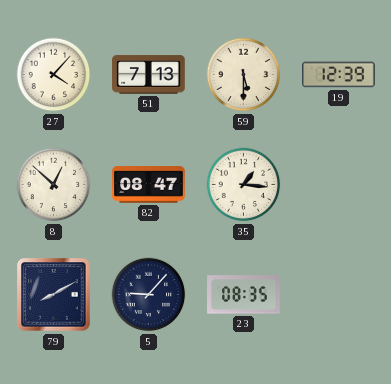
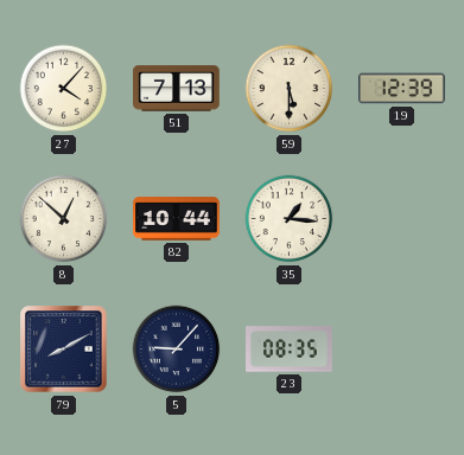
82: 08:47 -> 10:44 (177, 219)
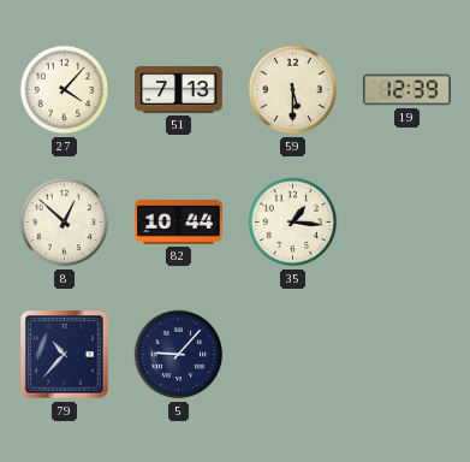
79: 8:10 -> 10:37 (65, 355)
23: 08:35 -> none (290, 350)
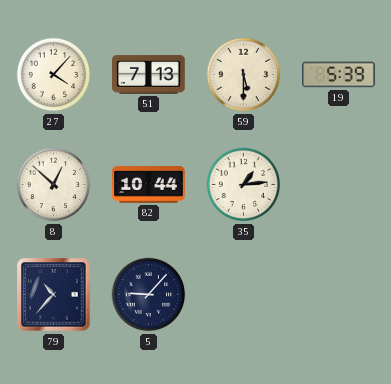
19: 12:39 -> 5:39 (339, 75)
35: 1:16 -> 1:14 (244, 185)
